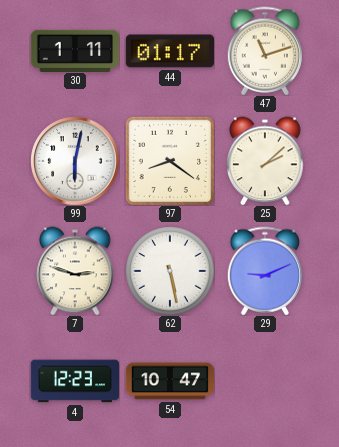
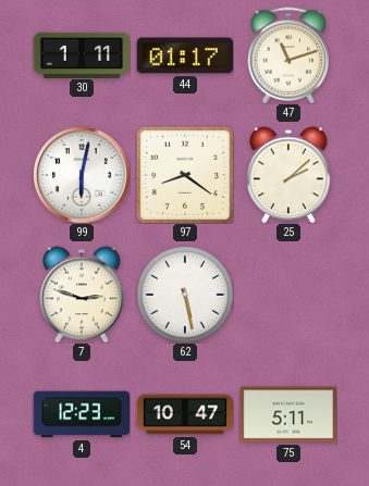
29: 9:11 -> none (264, 271)
75: none -> 5:11 (287, 414)
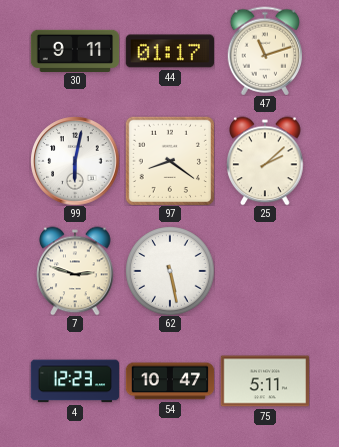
30: 1:11 -> 9:11 (75, 50)
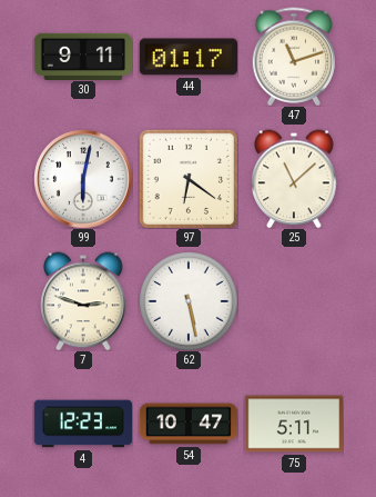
97: 8:21 -> 6:21 (189, 179)
25: 2:08 -> 11:08 (294, 179)
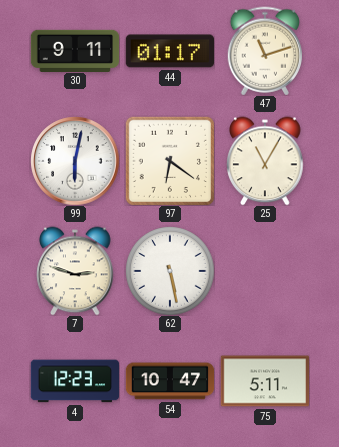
25: 11:08 -> 11:05 (265, 161)
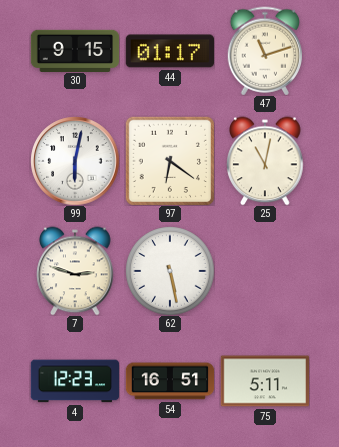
30: 9:11 -> 9:15 (75, 50)
25: 11:05 -> 11:02 (265, 161)
54: 10:47 -> 16:51 (170, 381)
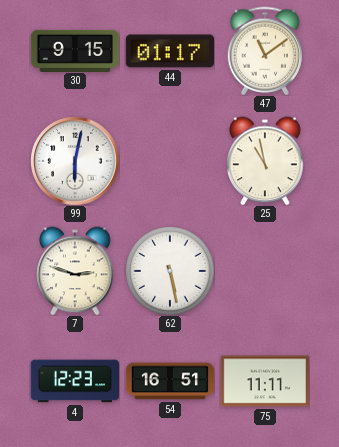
47: 11:12 -> 11:09 (264, 51)
97: 6:21 -> none (170, 161)
25: 11:02 -> 10:58 (265, 161)
75: 5:11 -> 11:11 (264, 381)
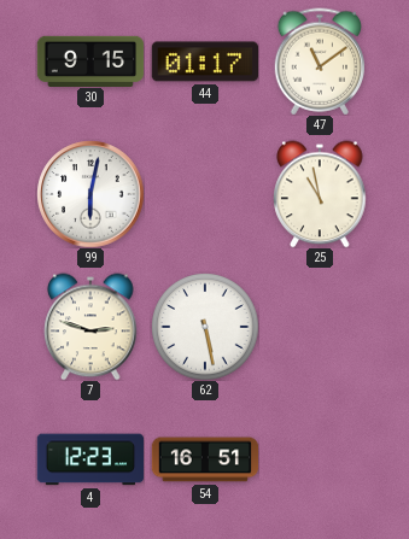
75: 11:11 -> none (264, 381)
